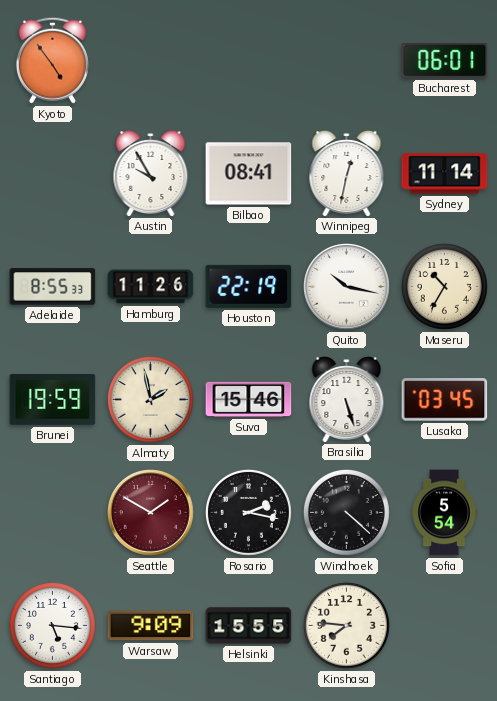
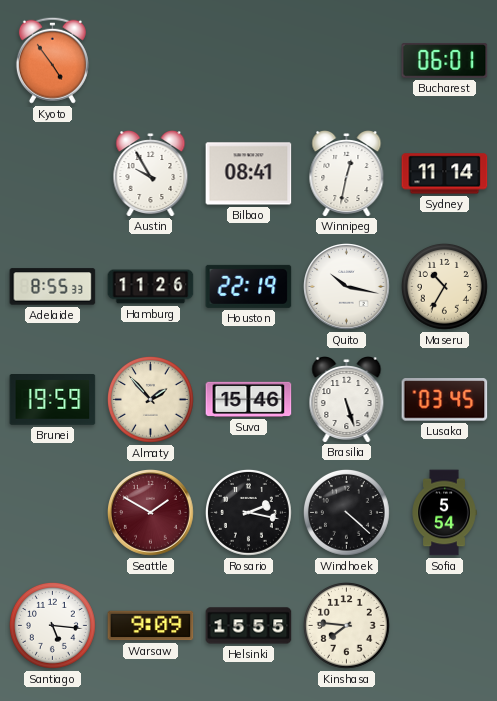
Almaty: 1:58 -> 1:53 (150, 399)
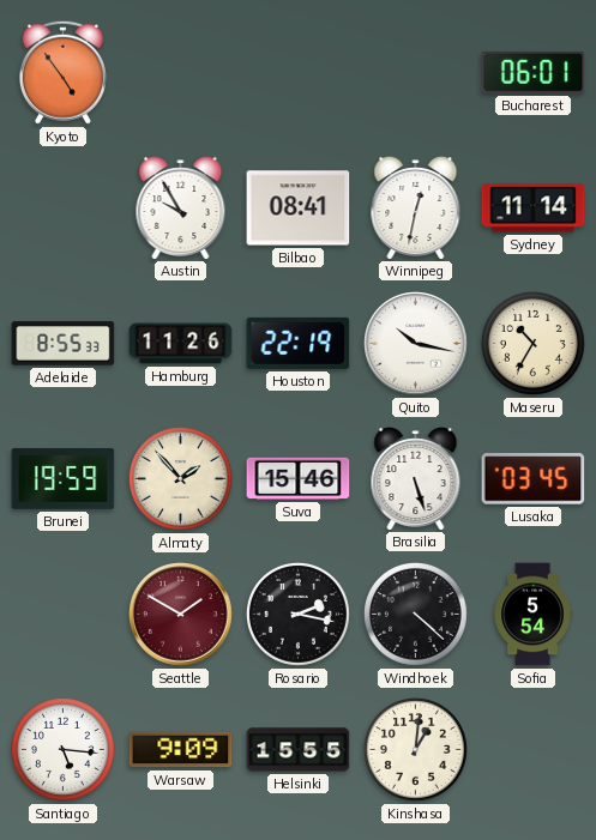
Kinshasa: 7:46 -> 1:01 (415, 749)
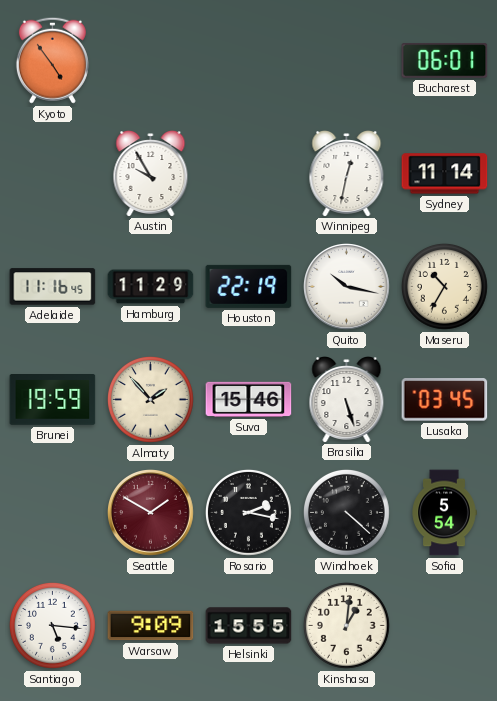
Bilbao: 08:41 -> none (299, 209)
Adelaide: 8:55 -> 11:16 (53, 287)
Hamburg: 11:26 -> 11:29 (151, 287)
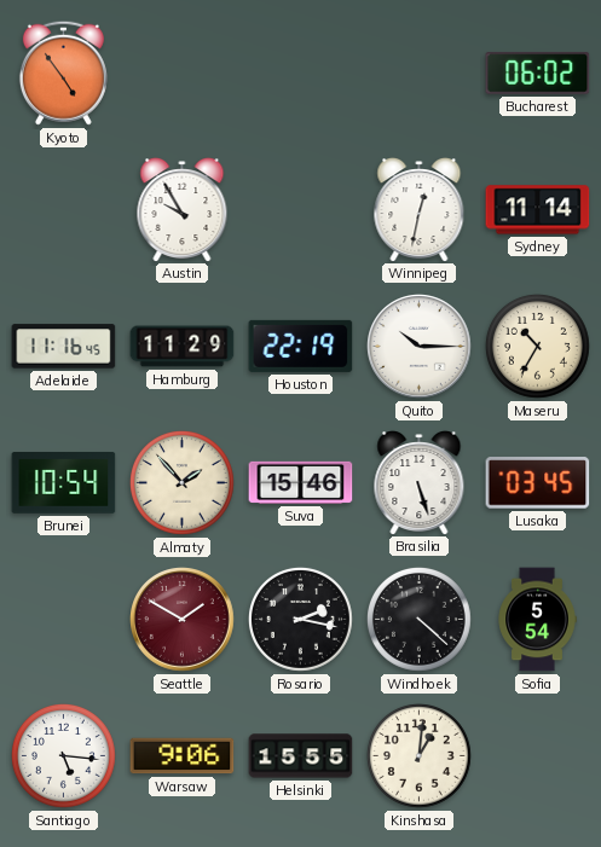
Bucharest: 06:01 -> 06:02 (538, 74)
Quito: 10:17 -> 10:15 (420, 347)
Brunei: 19:59 -> 10:54 (64, 483)
Warsaw: 9:09 -> 9:06 (183, 756)
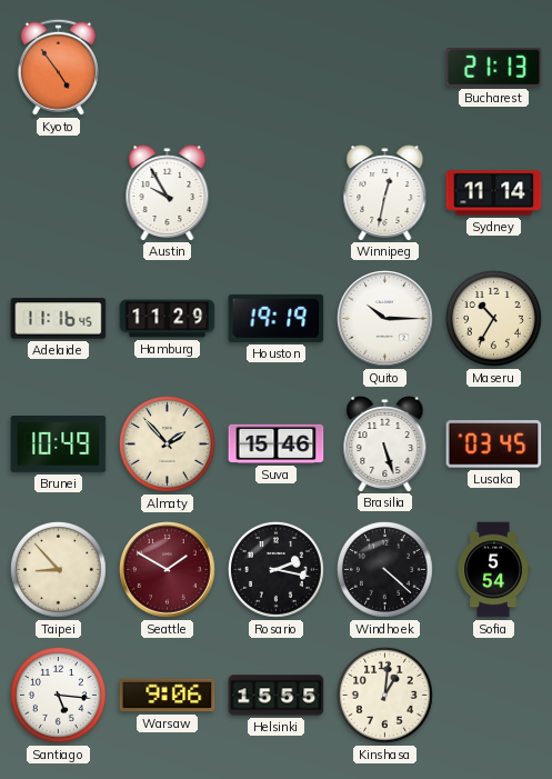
Bucharest: 06:02 -> 21:13 (494, 68)
Houston: 22:19 -> 19:19 (277, 318)
Brunei: 10:54 -> 10:49 (59, 445)
Taipei: none -> 8:53 (58, 569)
